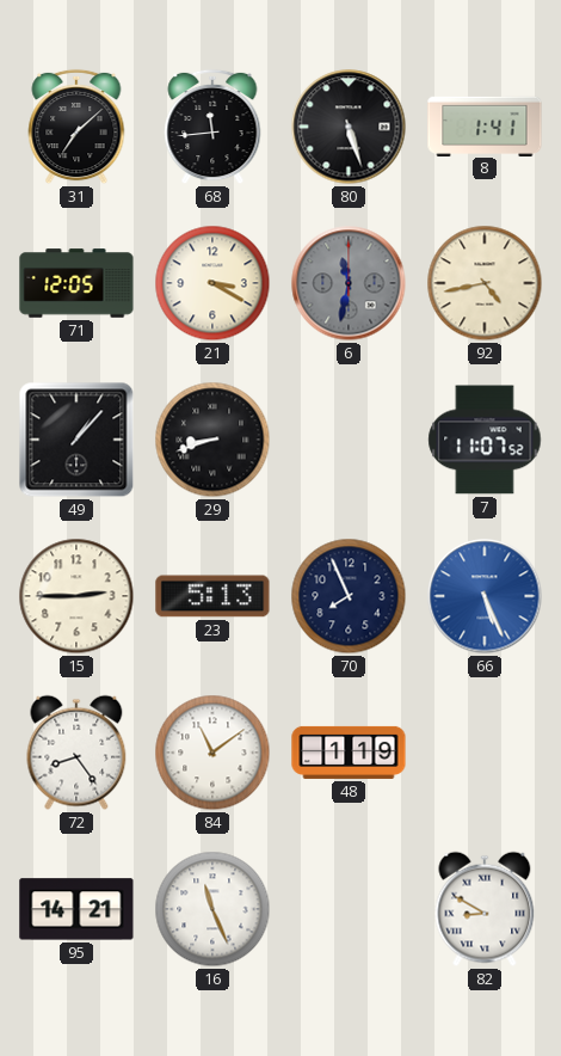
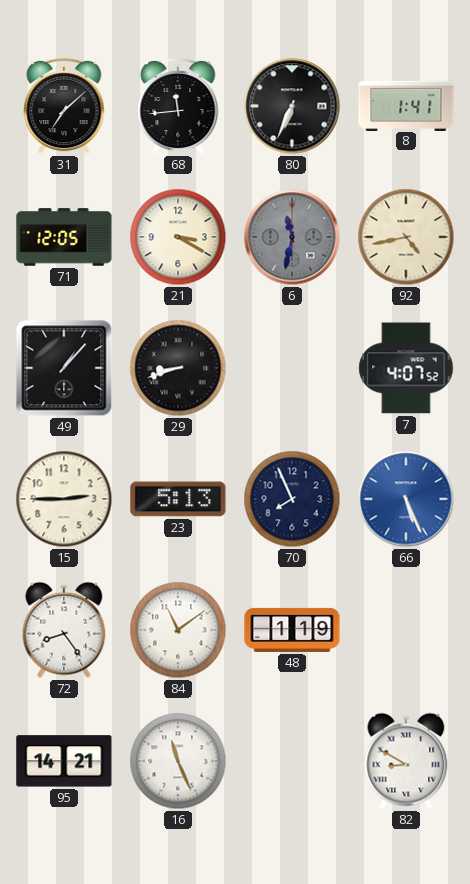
80: 5:27 -> 6:34 (292, 106)
7: 11:07 -> 4:07 (406, 368)
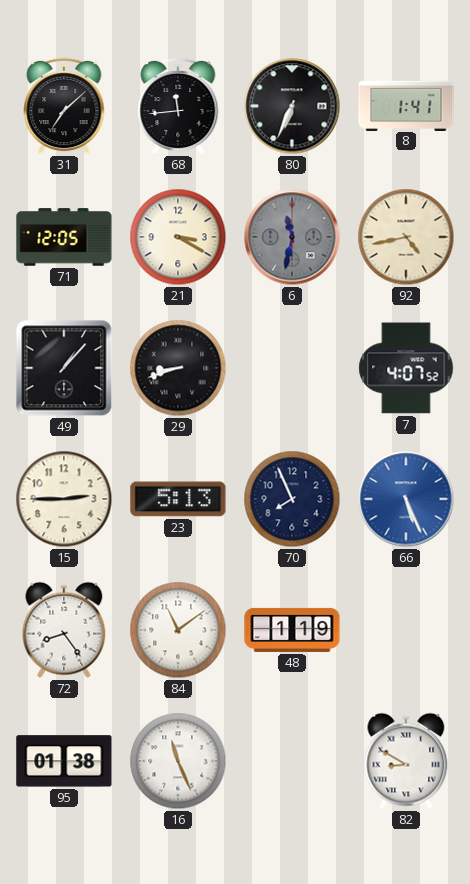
95: 14:21 -> 01:38 (64, 761)
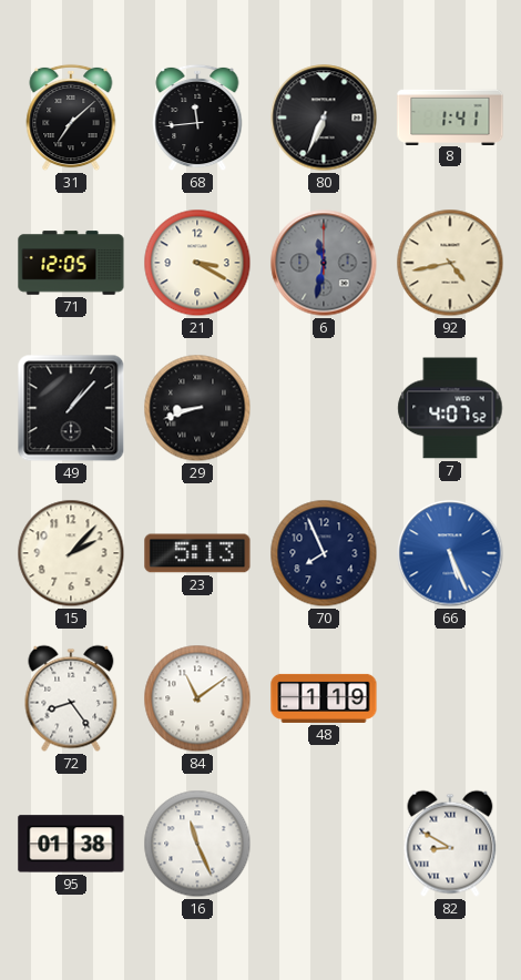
15: 2:45 -> 2:07 (71, 553)
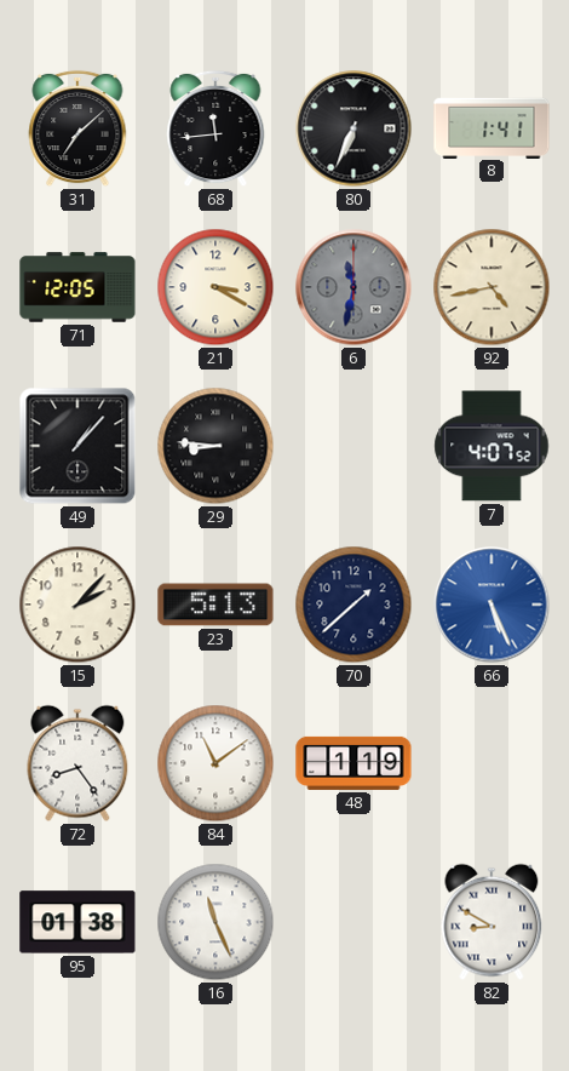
29: 8:42 -> 8:46 (215, 446)
70: 7:56 -> 1:38 (354, 605)
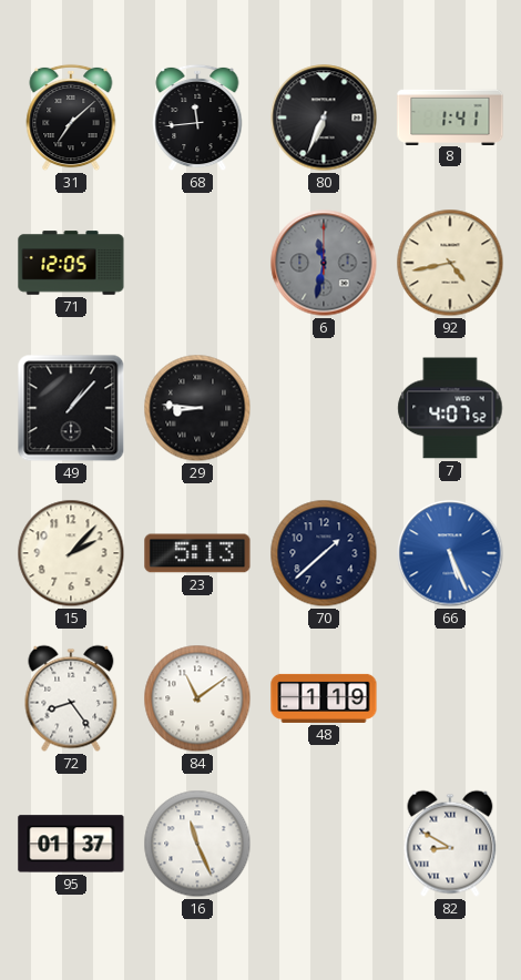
21: 3:20 -> none (215, 287)
95: 01:38 -> 01:37 (71, 844)
